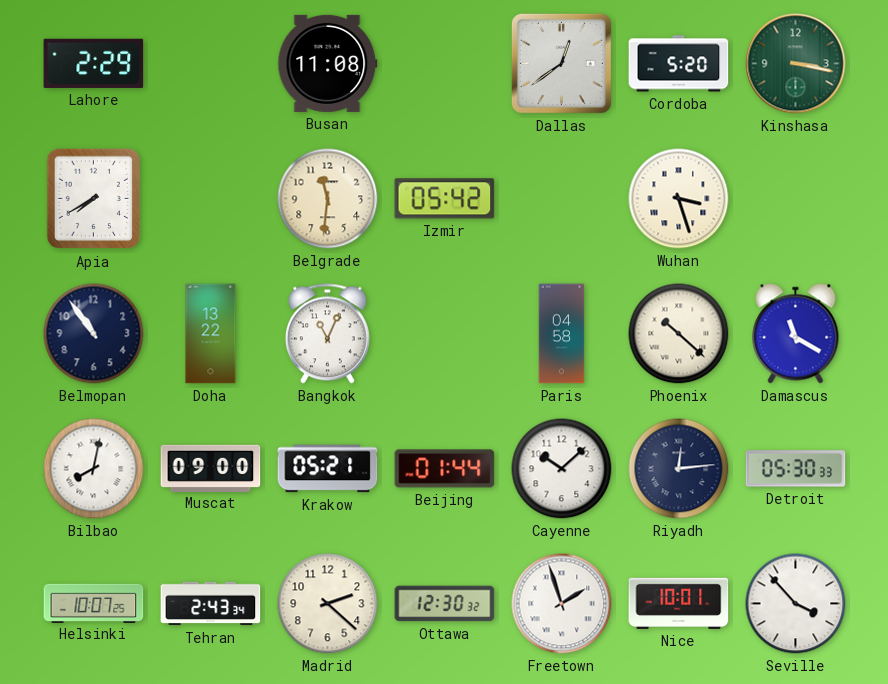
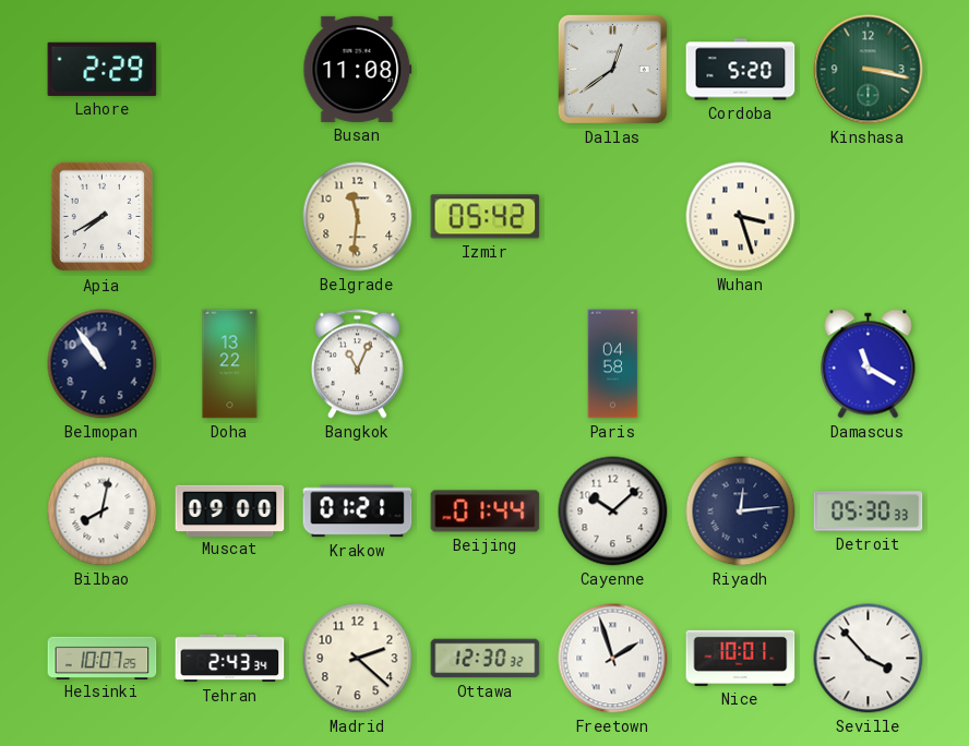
Phoenix: 10:22 -> none (679, 334)
Krakow: 05:21 -> 01:21 (358, 512)
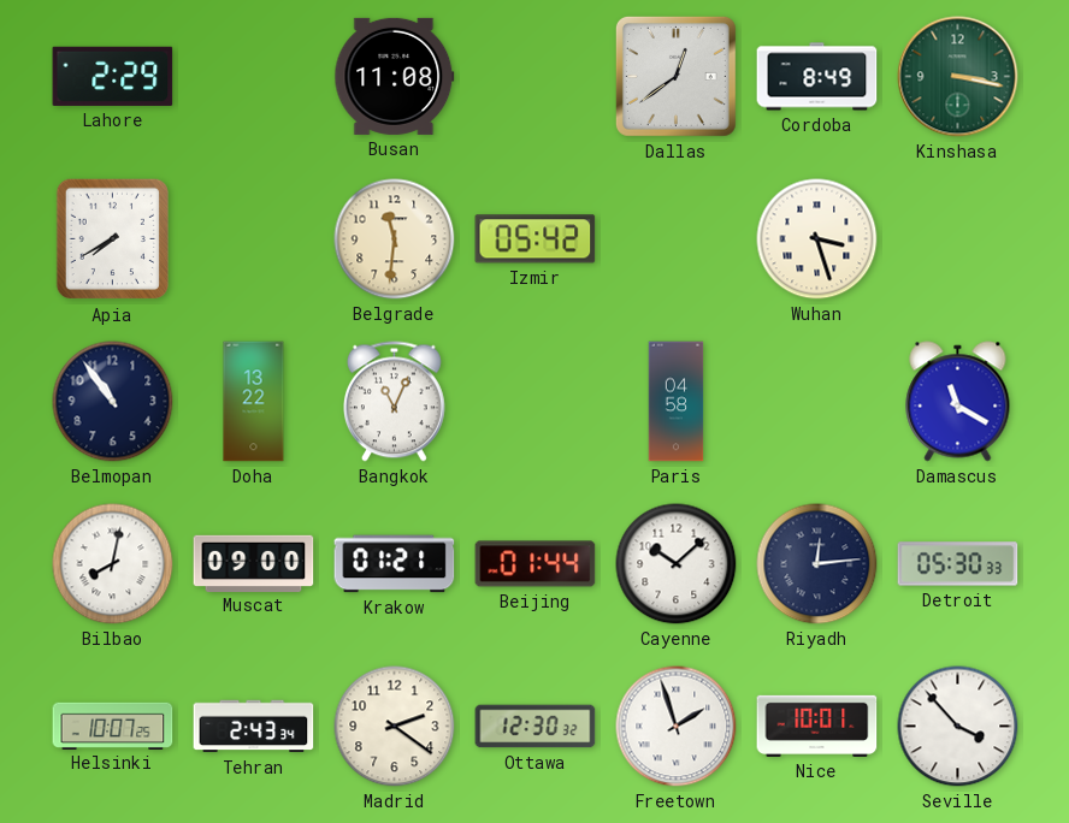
Cordoba: 5:20 -> 8:49 (817, 77)
Madrid: 2:22 -> 2:21 (395, 727)
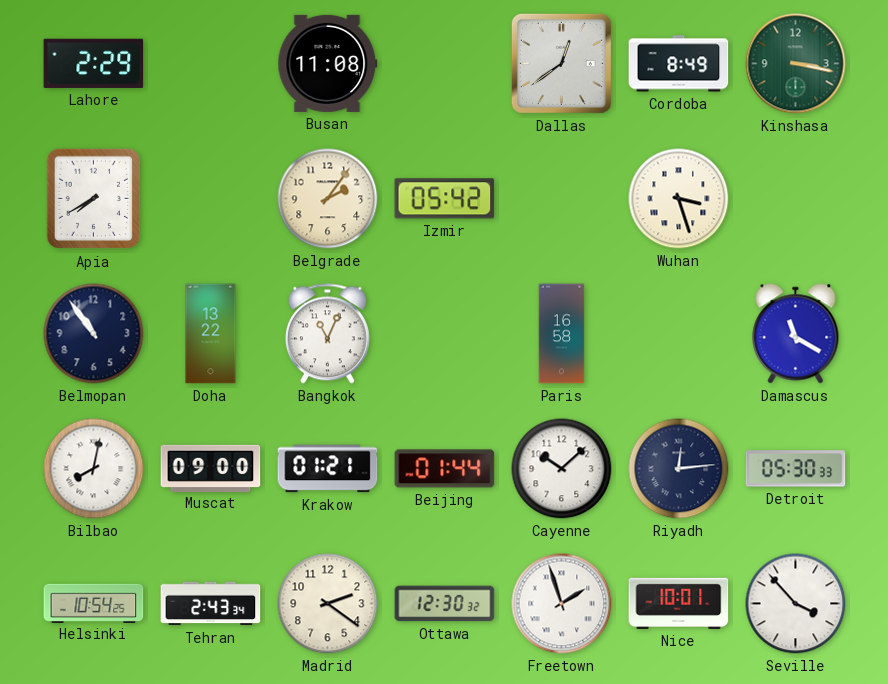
Belgrade: 11:31 -> 2:06 (328, 199)
Paris: 04:58 -> 16:58 (562, 334)
Helsinki: 10:07 -> 10:54 (94, 603)
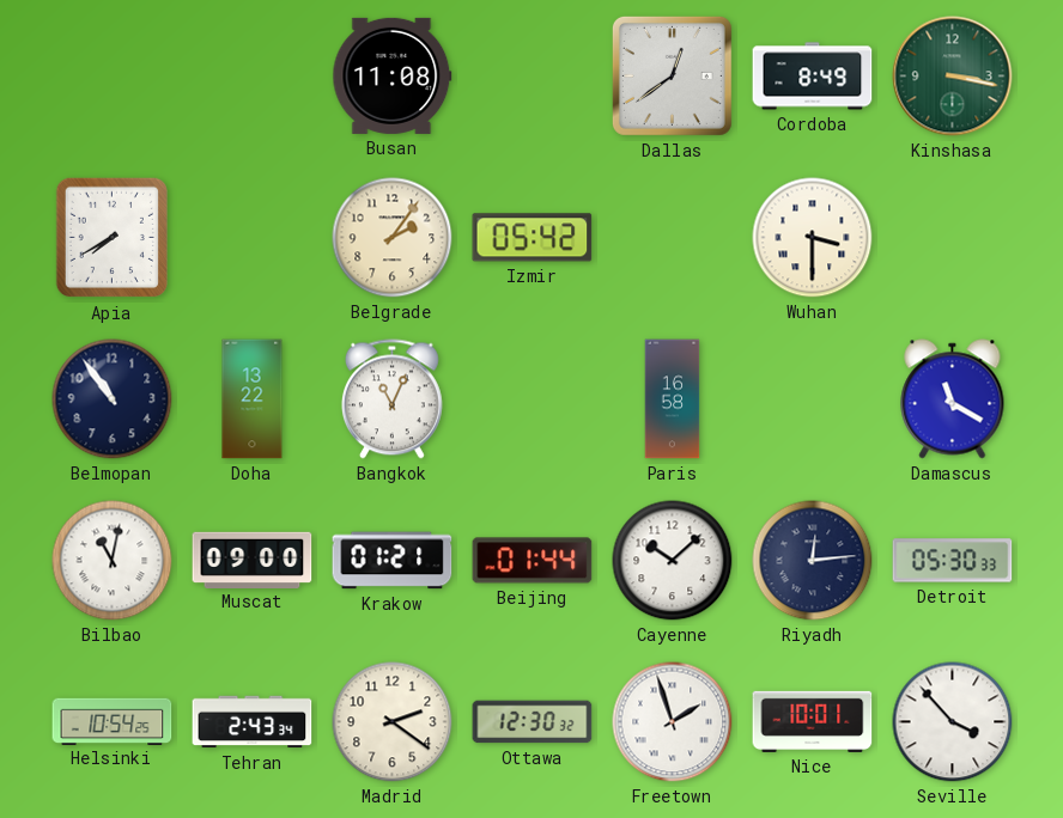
Lahore: 2:29 -> none (94, 63)
Wuhan: 3:27 -> 3:30 (813, 238)
Bilbao: 8:02 -> 11:02 (113, 561)
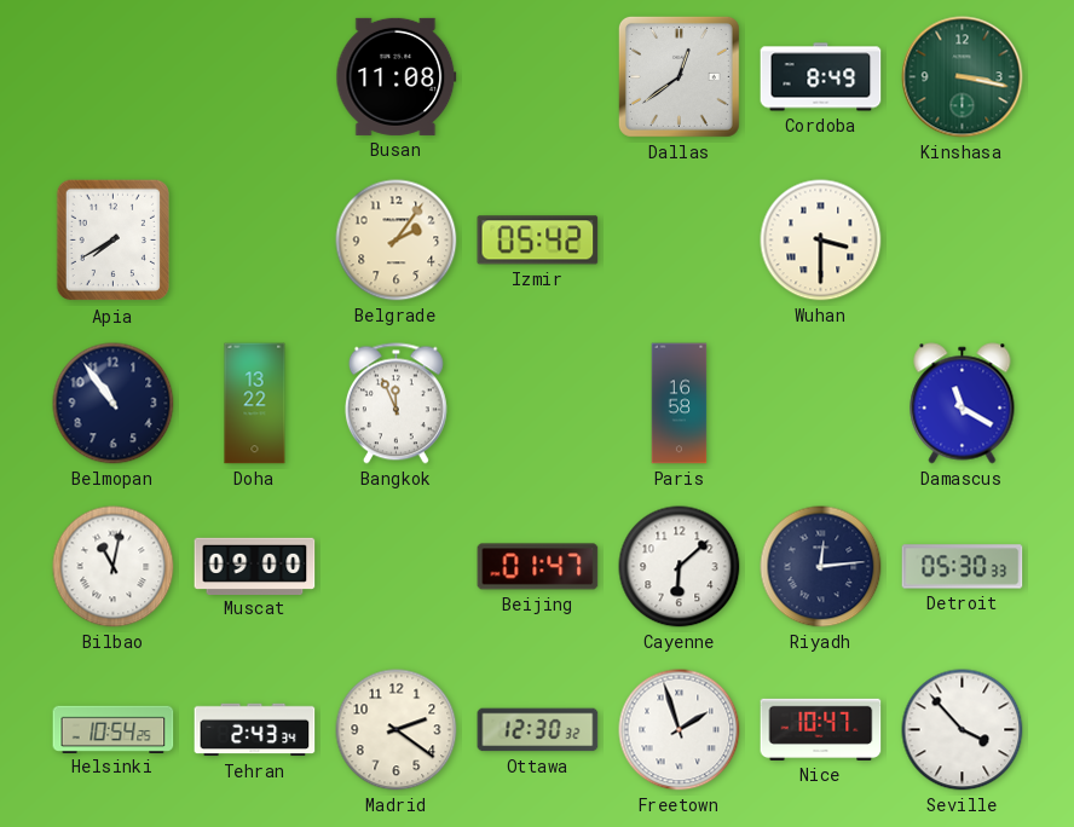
Bangkok: 11:04 -> 11:56 (395, 404)
Krakow: 01:21 -> none (393, 561)
Beijing: 01:44 -> 01:47 (538, 567)
Cayenne: 10:08 -> 6:08 (680, 567)
Nice: 10:01 -> 10:47 (821, 729)
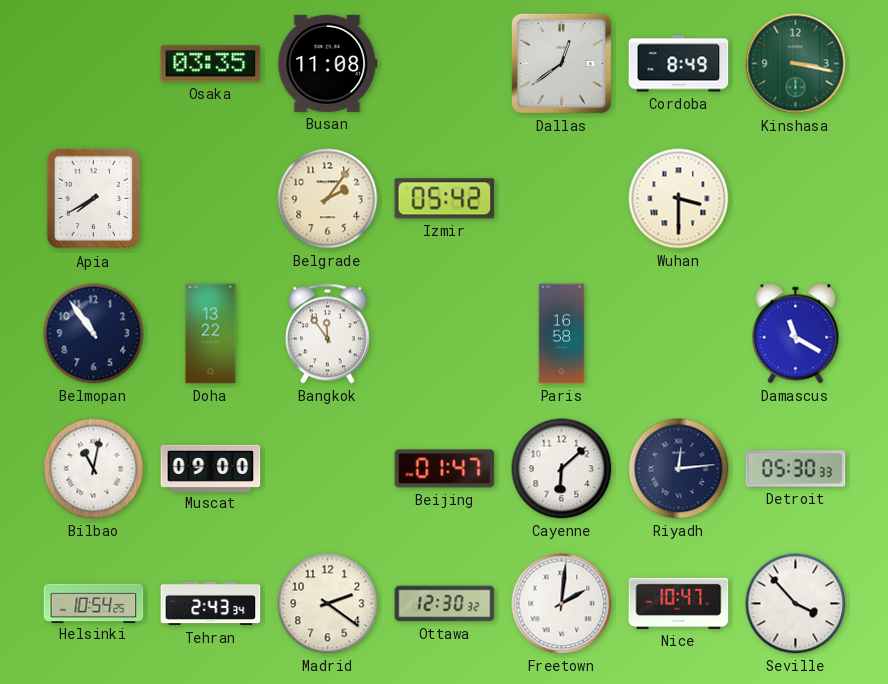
Osaka: none -> 03:35 (211, 64)
Bangkok: 11:56 -> 11:54 (327, 334)
Freetown: 1:57 -> 2:01 (562, 604)
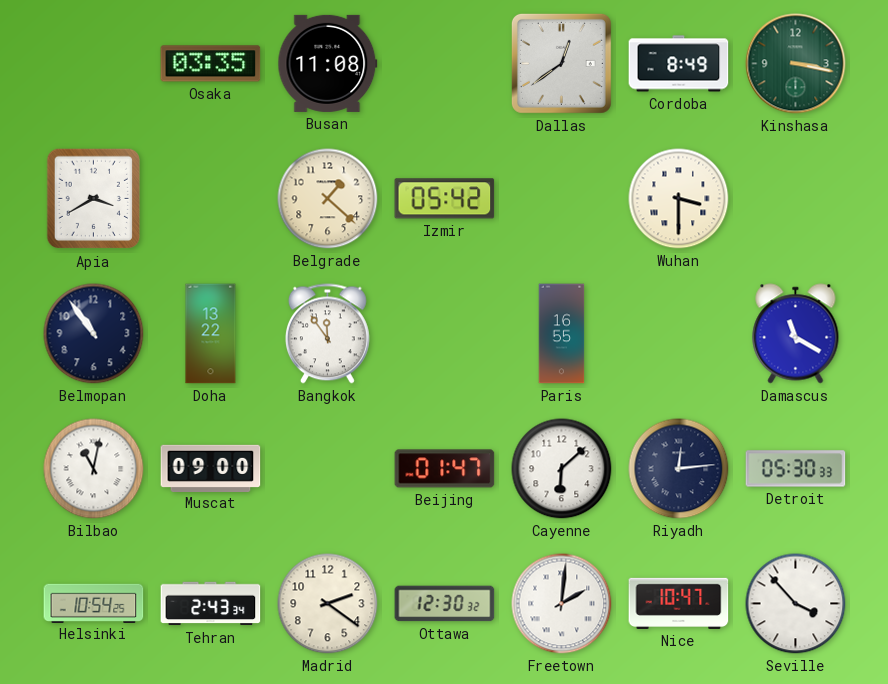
Apia: 7:40 -> 3:40 (93, 199)
Belgrade: 2:06 -> 1:22 (328, 199)
Paris: 16:58 -> 16:55 (562, 334)
